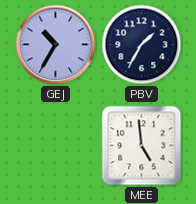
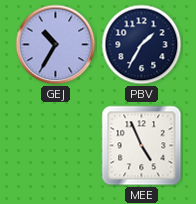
MEE: 4:59 -> 4:56 (142, 146)
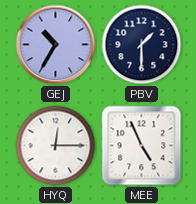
PBV: 1:35 -> 1:30 (142, 45)
HYQ: none -> 12:15 (56, 146)
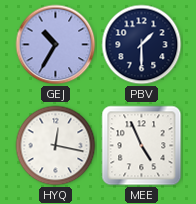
HYQ: 12:15 -> 12:17 (56, 146)
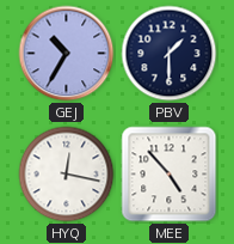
MEE: 4:56 -> 4:53 (170, 175)
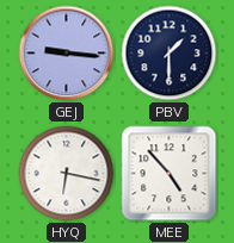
GEJ: 10:35 -> 9:16 (67, 54)
HYQ: 12:17 -> 6:17 (67, 174)
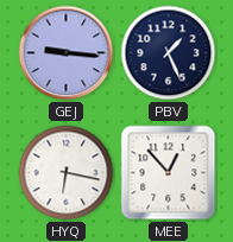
PBV: 1:30 -> 1:26 (169, 53)
MEE: 4:53 -> 12:53 (169, 173)
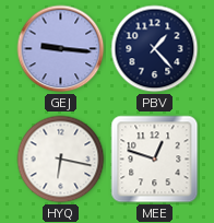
PBV: 1:26 -> 1:23 (155, 49)
MEE: 12:53 -> 12:48 (155, 160)
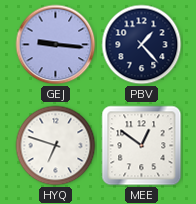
HYQ: 6:17 -> 6:48 (56, 146)
MEE: 12:48 -> 12:51 (142, 146)
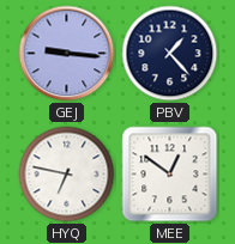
HYQ: 6:48 -> 6:47 (67, 175)
